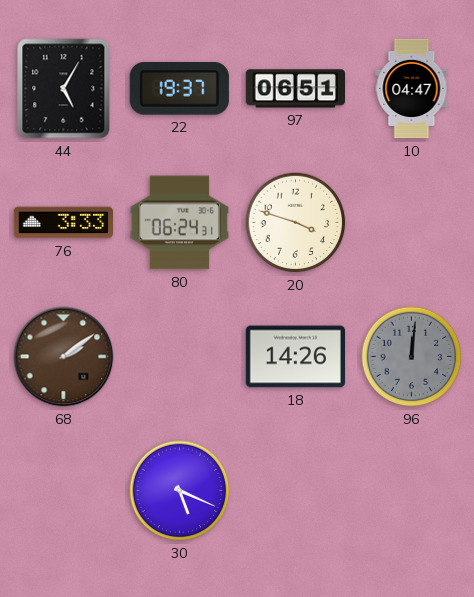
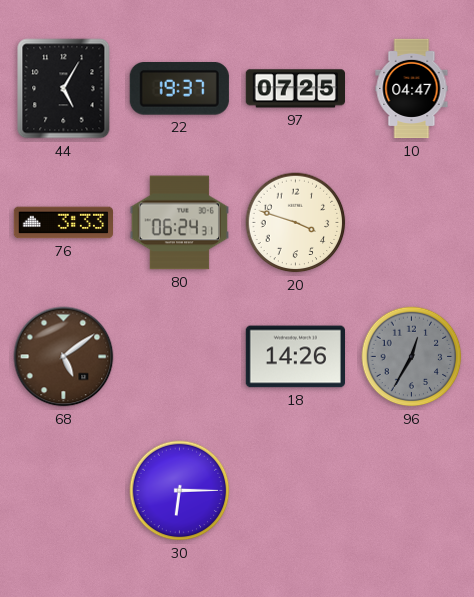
97: 06:51 -> 07:25 (295, 89)
68: 2:09 -> 5:09 (64, 357)
96: 12:01 -> 12:35 (412, 357)
30: 5:19 -> 6:15 (180, 491)
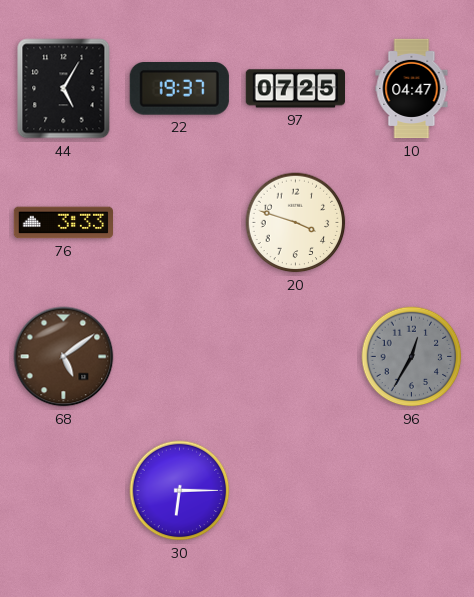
80: 06:24 -> none (179, 223)
18: 14:26 -> none (295, 357)
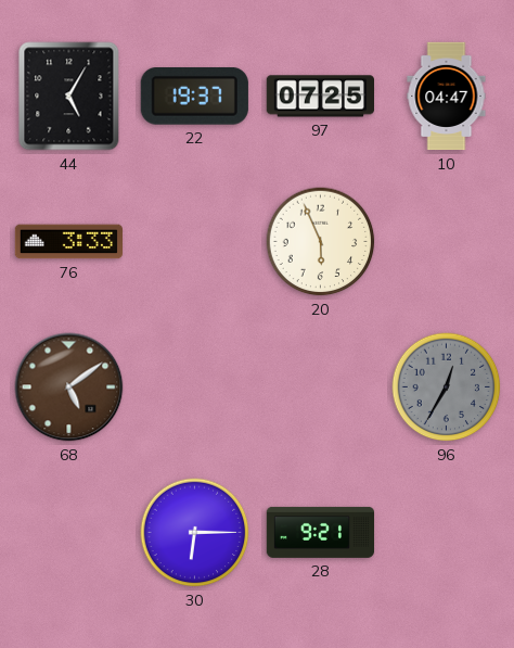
20: 3:48 -> 5:56 (321, 242)
28: none -> 9:21 (321, 532)
